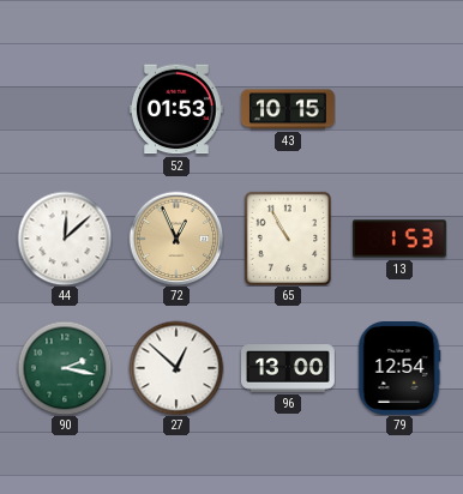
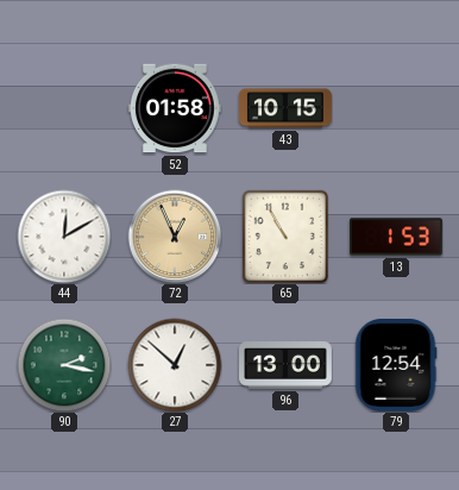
52: 01:53 -> 01:58 (175, 108)
44: 12:08 -> 12:10 (64, 237)
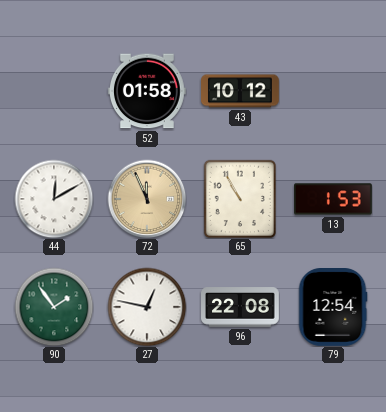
43: 10:15 -> 10:12 (241, 91)
72: 12:56 -> 11:56 (147, 199)
90: 2:17 -> 1:54 (54, 307)
27: 12:52 -> 12:47 (147, 307)
96: 13:00 -> 22:08 (241, 307)
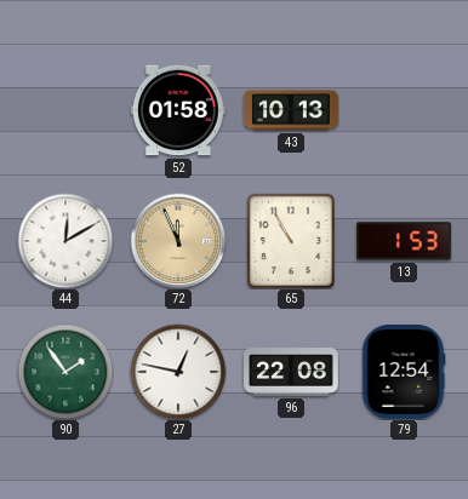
43: 10:12 -> 10:13 (292, 110)
